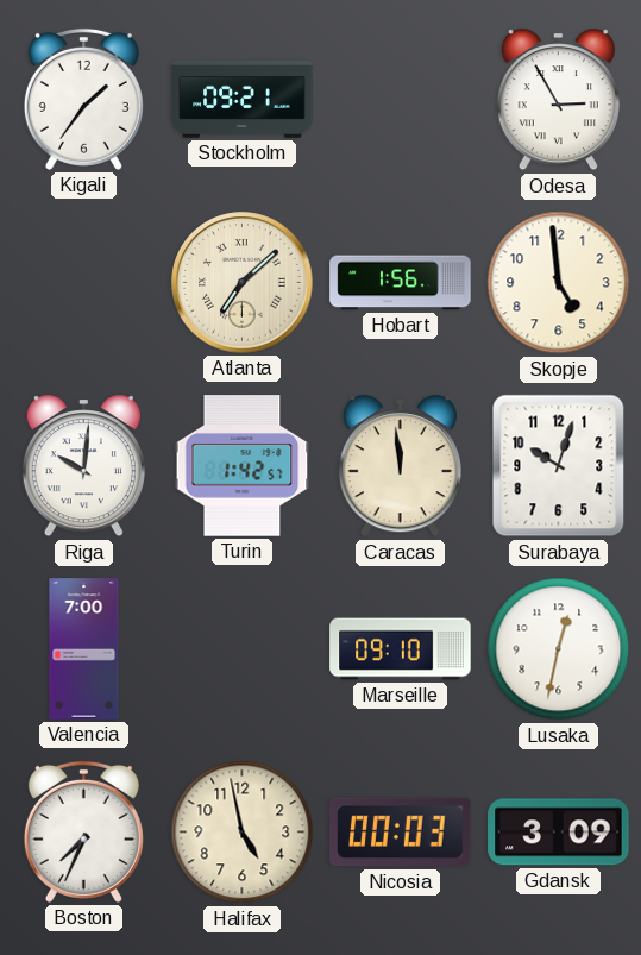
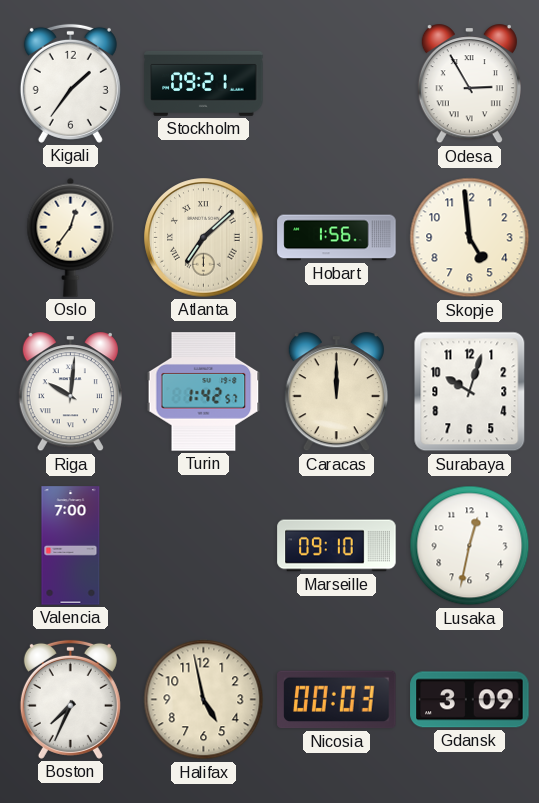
Oslo: none -> 12:36 (71, 237)
Caracas: 11:59 -> 12:00 (336, 392)
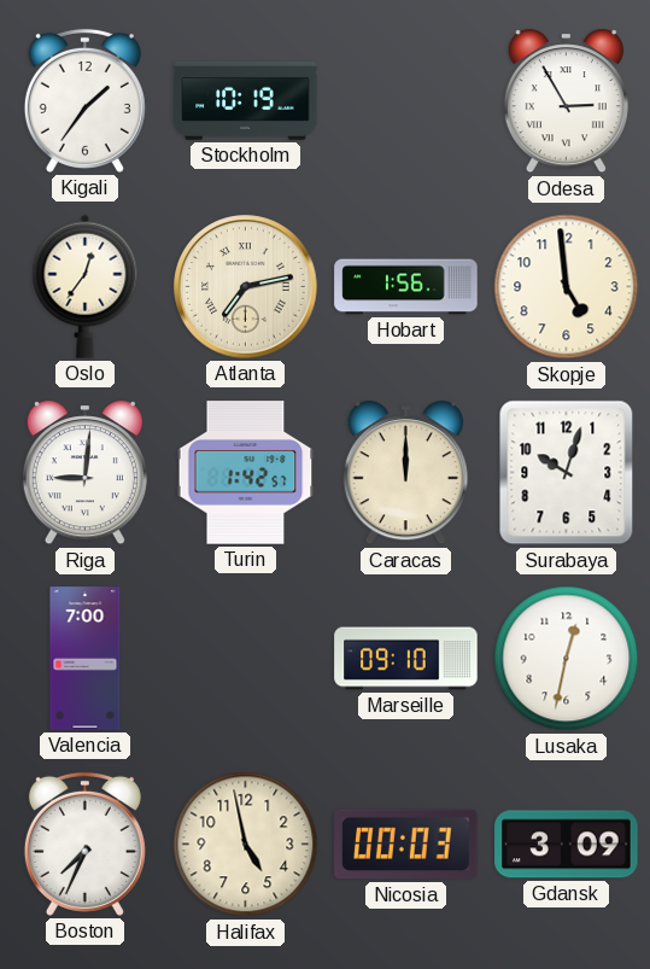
Stockholm: 09:21 -> 10:19 (246, 100)
Atlanta: 7:08 -> 7:13 (246, 287)
Riga: 10:01 -> 9:01 (84, 473)
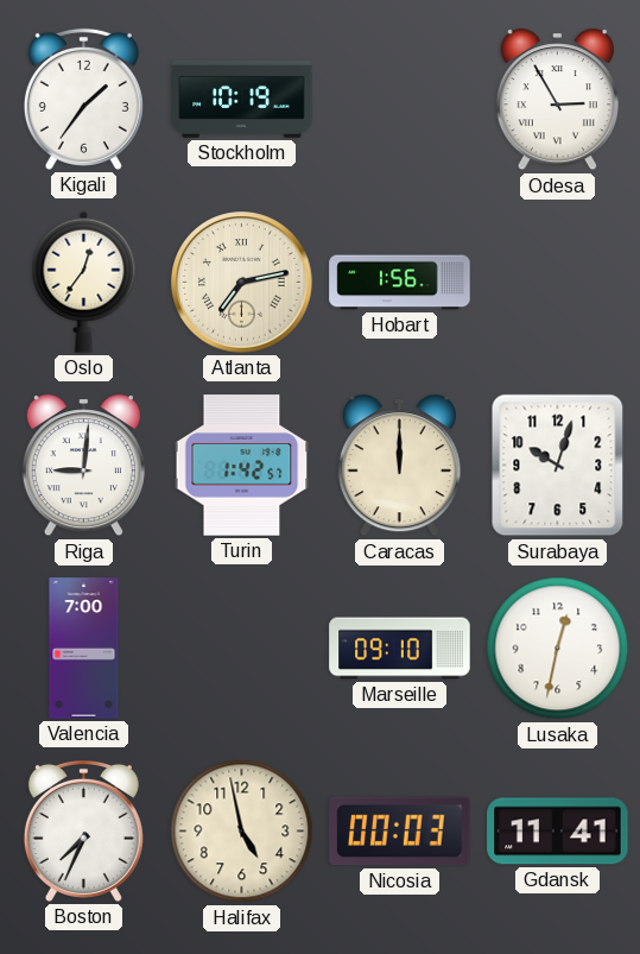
Skopje: 4:59 -> none (567, 287)
Gdansk: 3:09 -> 11:41 (558, 832)
